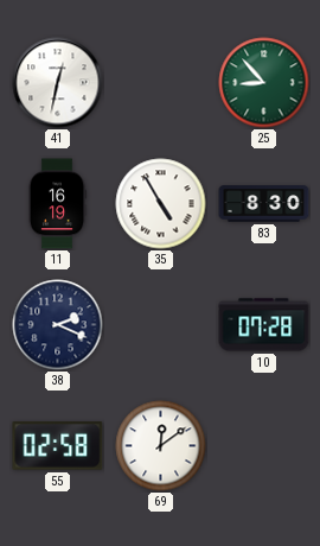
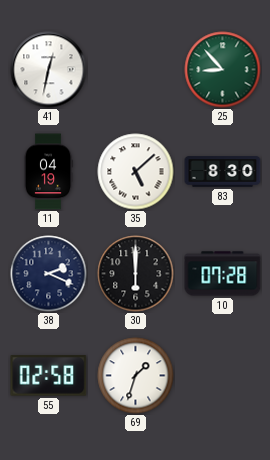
11: 16:19 -> 04:19 (48, 172)
35: 4:55 -> 5:08 (136, 172)
30: none -> 6:00 (136, 274)
69: 12:09 -> 1:33 (136, 376)
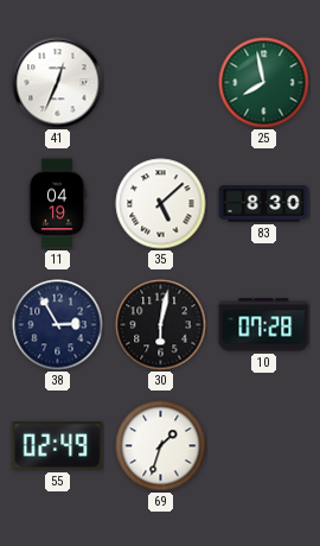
41: 12:32 -> 12:34 (58, 83)
25: 8:53 -> 7:58 (264, 83)
38: 2:19 -> 2:55 (58, 325)
30: 6:00 -> 6:02 (161, 325)
55: 02:58 -> 02:49 (58, 446)
